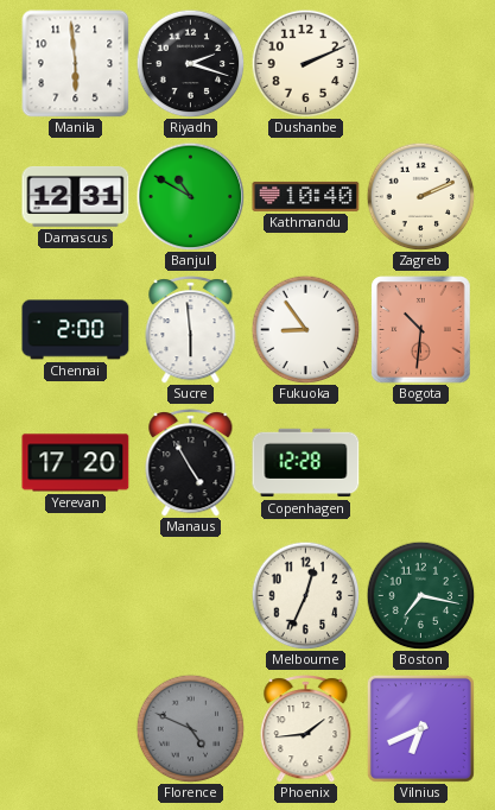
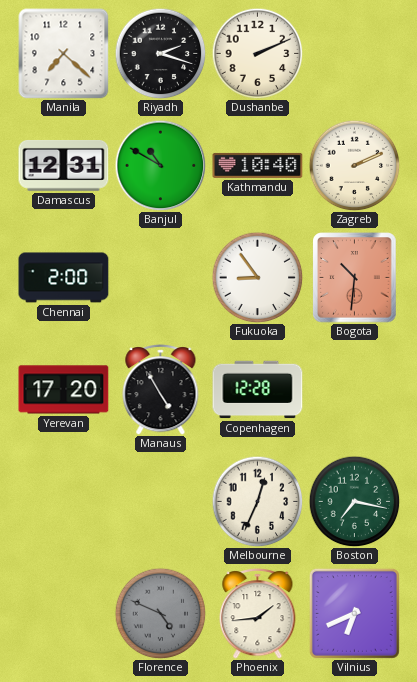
Manila: 5:59 -> 7:22 (64, 54)
Sucre: 5:59 -> none (191, 330)
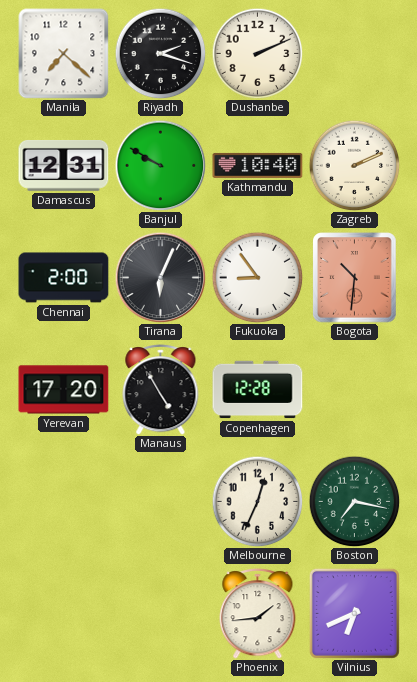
Banjul: 10:50 -> 9:50 (160, 165)
Tirana: none -> 6:04 (160, 277)
Florence: 4:49 -> none (160, 613)
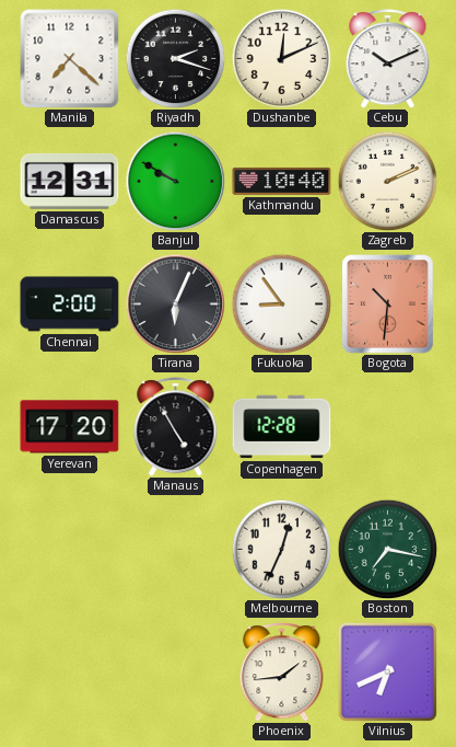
Dushanbe: 2:11 -> 12:11 (281, 58)
Cebu: none -> 10:11 (388, 59)
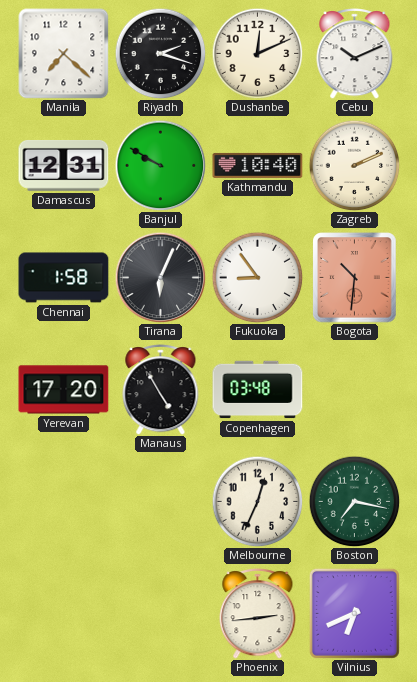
Chennai: 2:00 -> 1:58 (64, 278)
Copenhagen: 12:28 -> 03:48 (258, 390)
Phoenix: 1:44 -> 2:44 (258, 614)
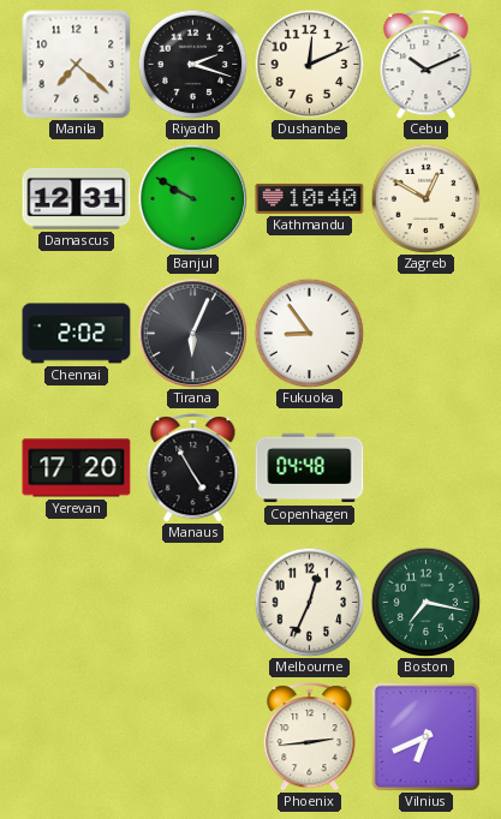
Zagreb: 2:11 -> 12:50 (425, 198)
Chennai: 1:58 -> 2:02 (77, 334)
Bogota: 10:31 -> none (355, 278)
Copenhagen: 03:48 -> 04:48 (310, 468)
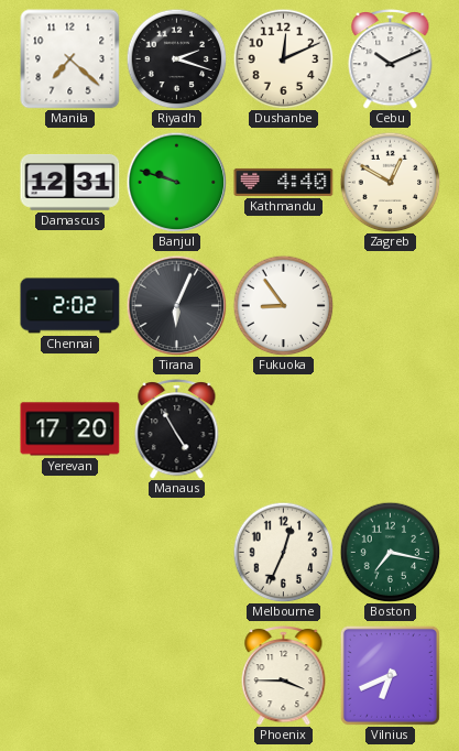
Banjul: 9:50 -> 9:48 (176, 182)
Kathmandu: 10:40 -> 4:40 (284, 182)
Copenhagen: 04:48 -> none (310, 468)
Phoenix: 2:44 -> 3:45 (284, 676)
